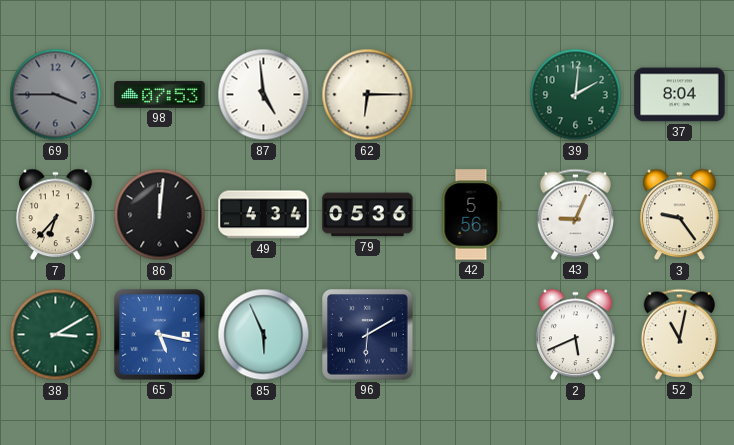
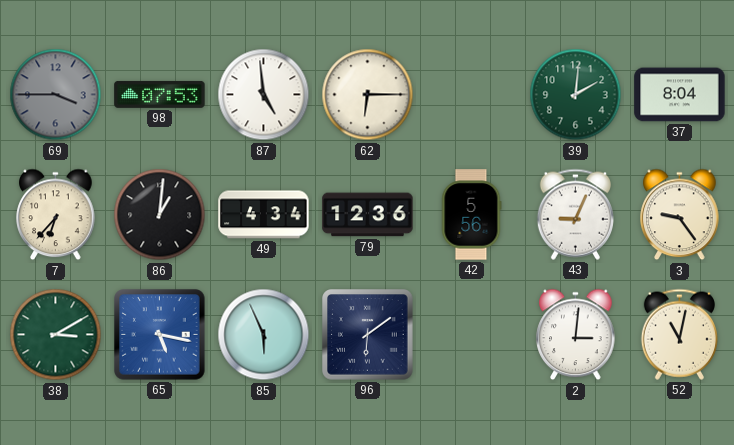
86: 12:01 -> 1:01 (160, 215)
79: 05:36 -> 12:36 (368, 215)
96: 6:10 -> 6:09 (368, 335)
2: 5:41 -> 3:01 (576, 335)
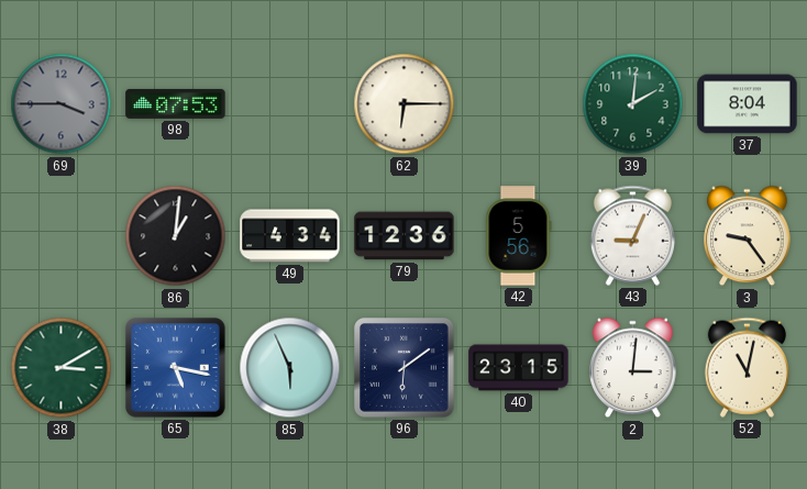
87: 4:59 -> none (264, 95)
7: 6:37 -> none (56, 215)
40: none -> 23:15 (519, 368)
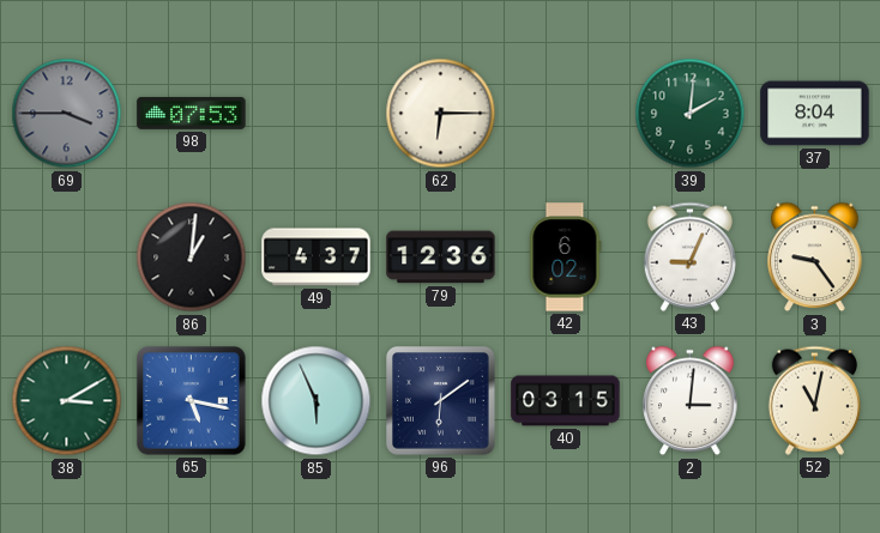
49: 4:34 -> 4:37 (317, 258)
42: 5:56 -> 6:02 (566, 258)
40: 23:15 -> 03:15 (566, 401)
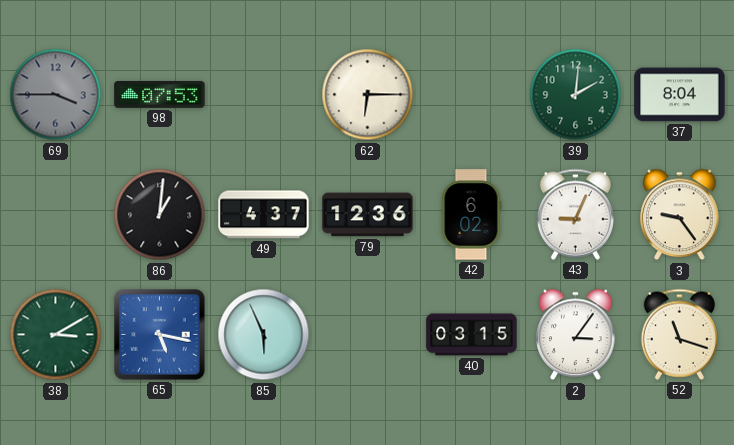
96: 6:09 -> none (441, 401)
2: 3:01 -> 3:06 (576, 335)
52: 11:02 -> 11:18 (679, 334)
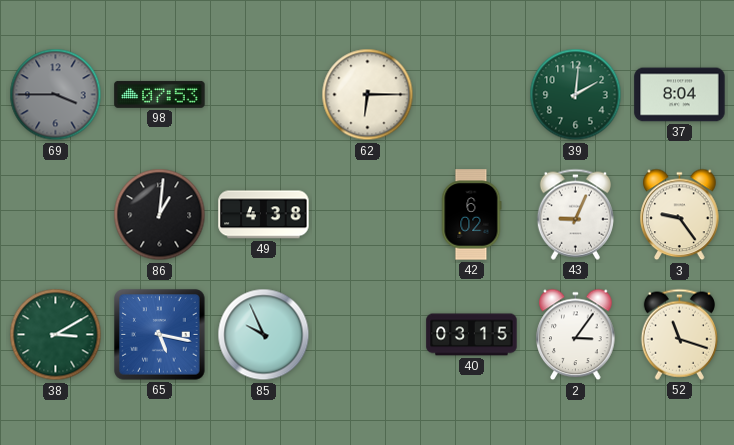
49: 4:37 -> 4:38 (264, 215)
79: 12:36 -> none (368, 215)
85: 5:56 -> 9:56 (264, 335)
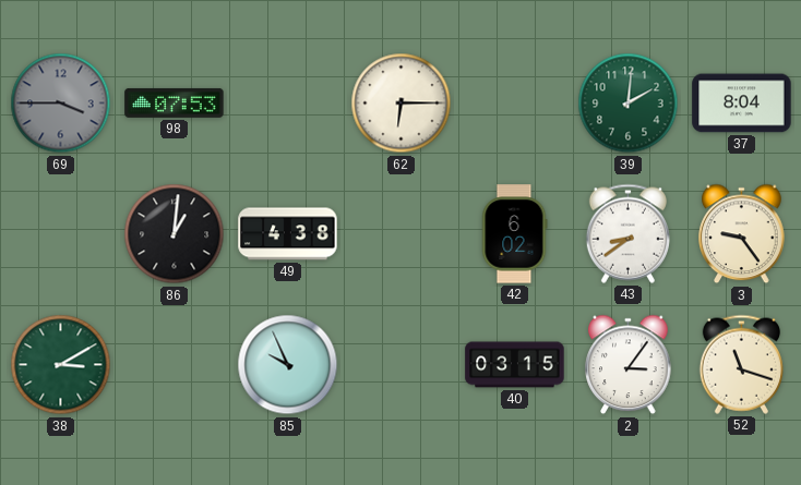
43: 9:04 -> 8:39 (627, 233)
65: 5:17 -> none (160, 335)
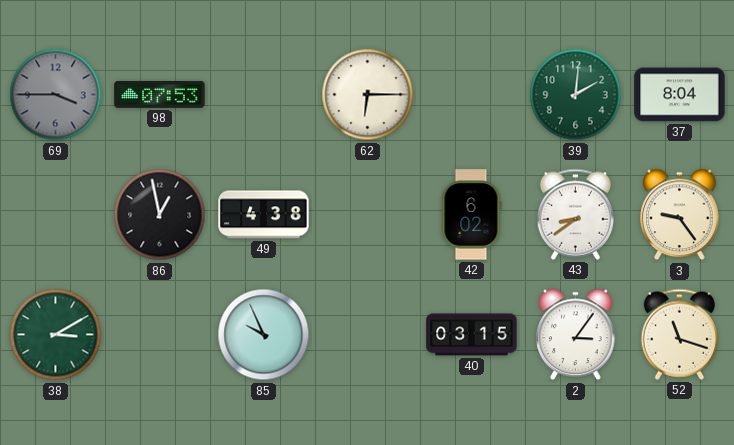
86: 1:01 -> 12:58 (160, 215)
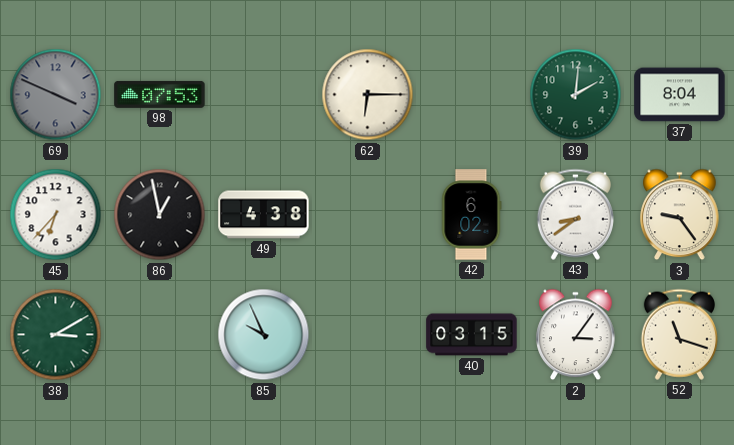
69: 3:45 -> 3:49 (56, 95)
45: none -> 6:37 (56, 215)
